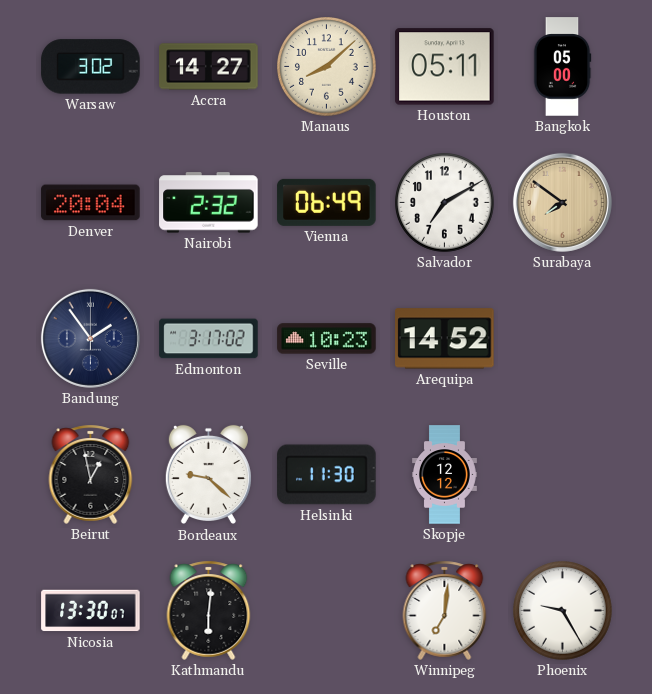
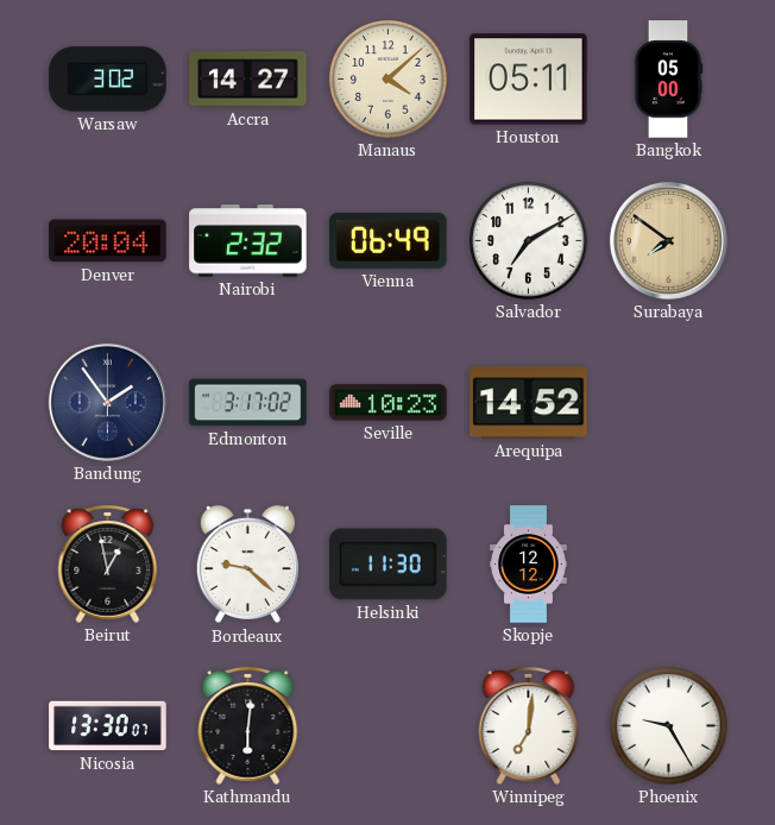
Manaus: 8:08 -> 4:08 (389, 80)
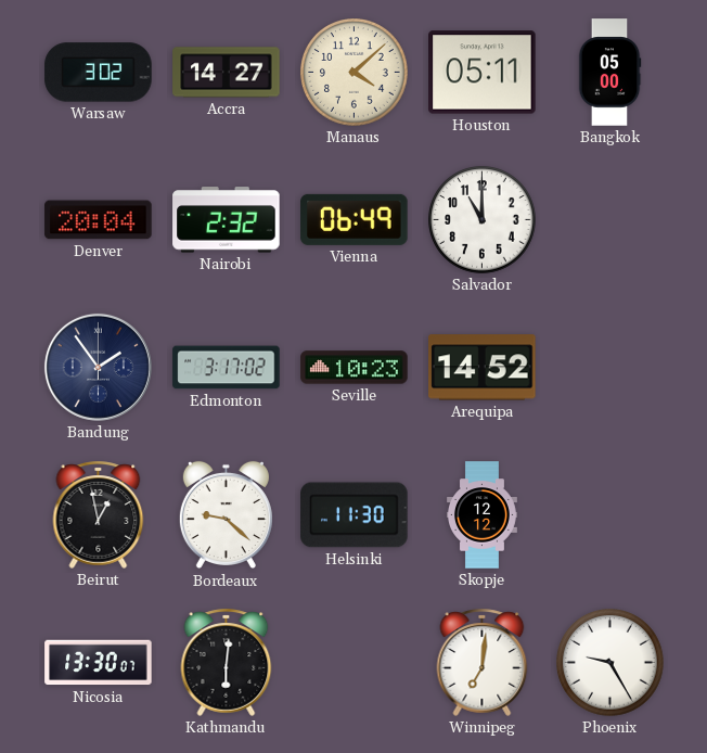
Salvador: 7:10 -> 11:00 (483, 220)
Surabaya: 7:51 -> none (668, 240)
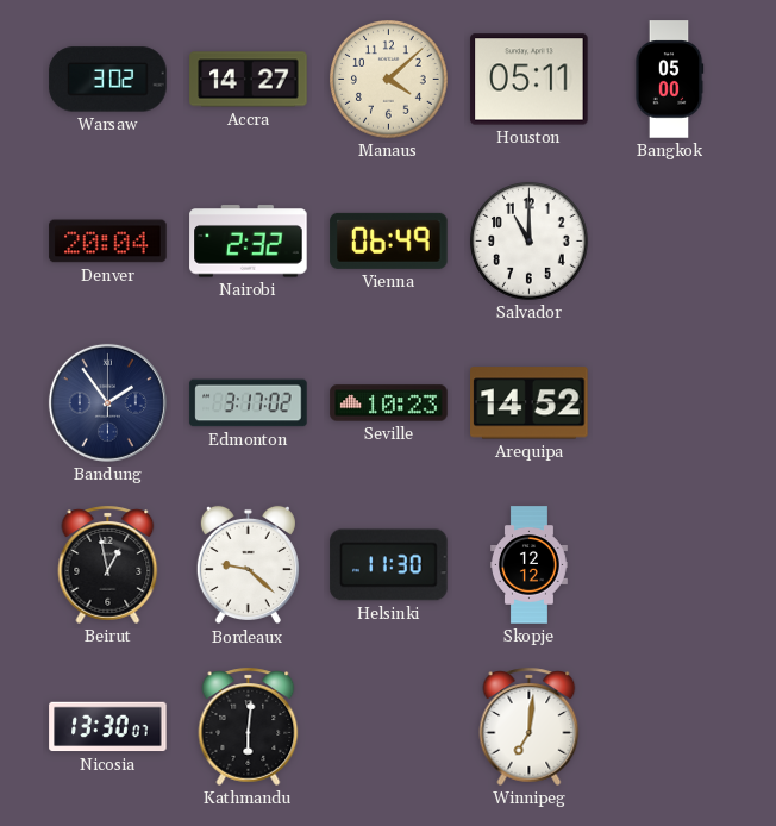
Phoenix: 9:25 -> none (610, 663)
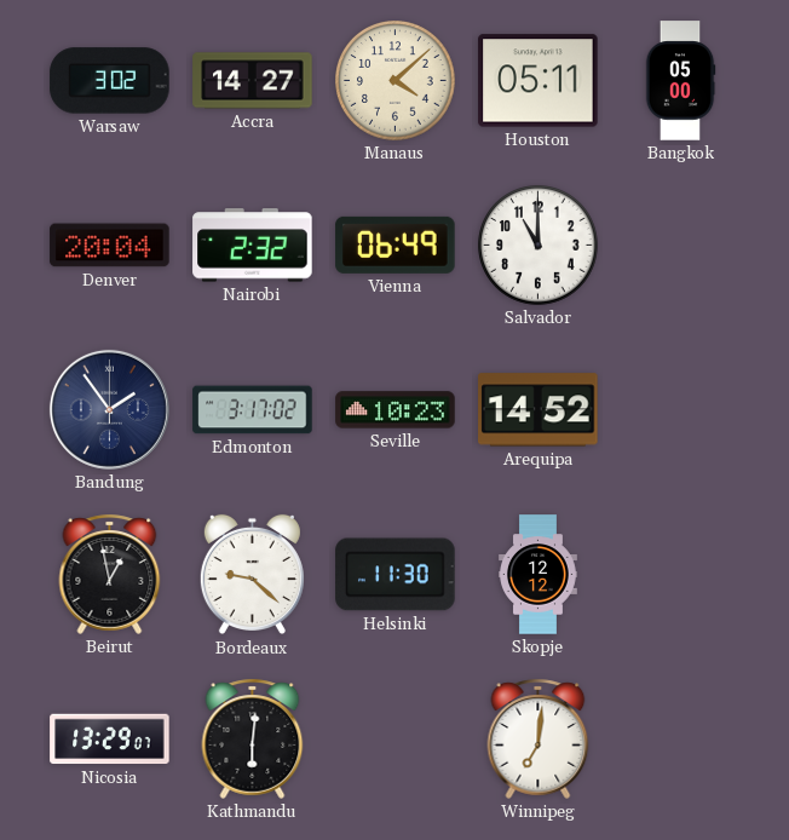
Nicosia: 13:30 -> 13:29 (110, 740)
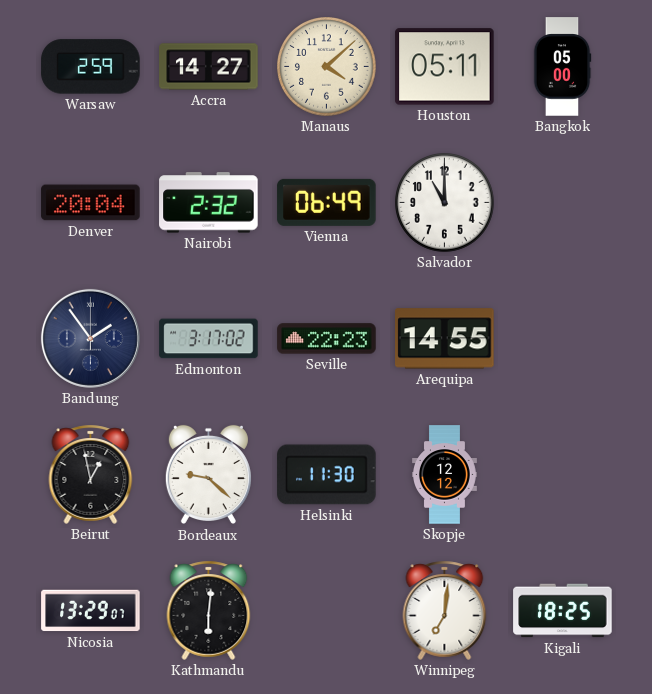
Warsaw: 3:02 -> 2:59 (91, 67)
Seville: 10:23 -> 22:23 (327, 339)
Arequipa: 14:52 -> 14:55 (445, 339)
Kigali: none -> 18:25 (563, 611)
